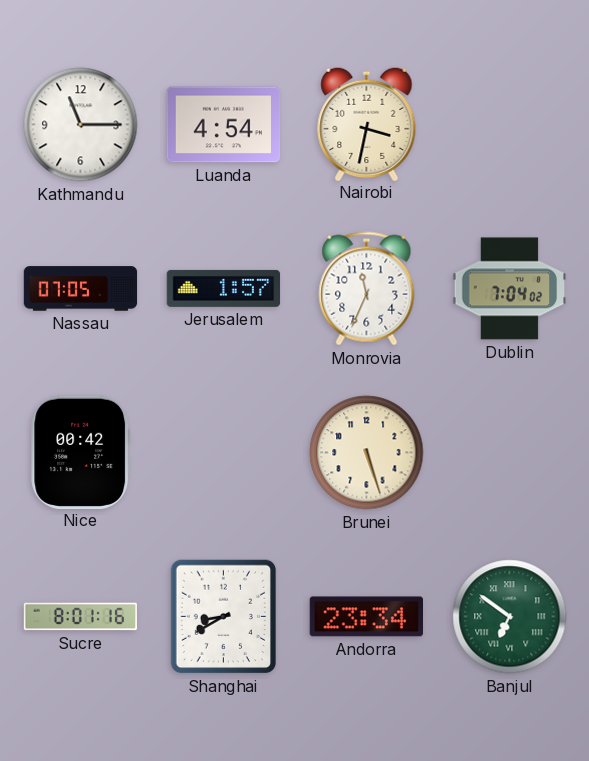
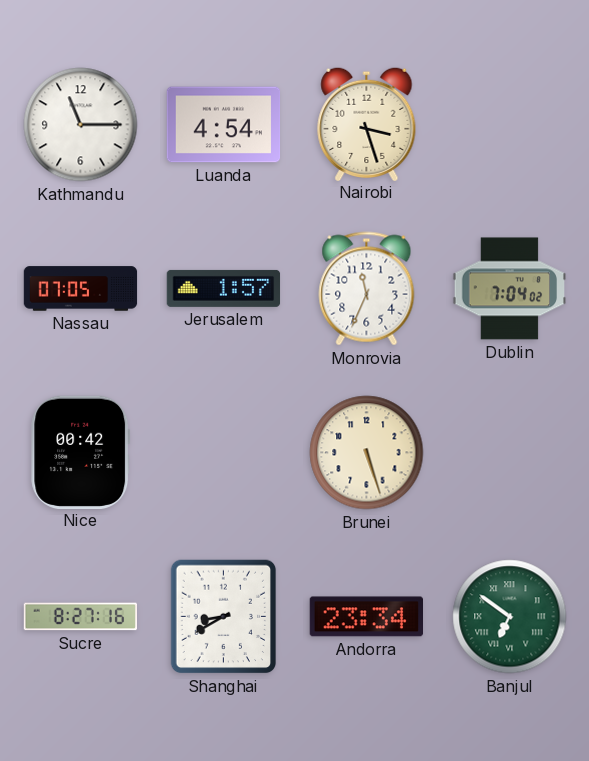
Nairobi: 3:32 -> 3:27 (367, 123)
Sucre: 8:01 -> 8:27 (80, 617)
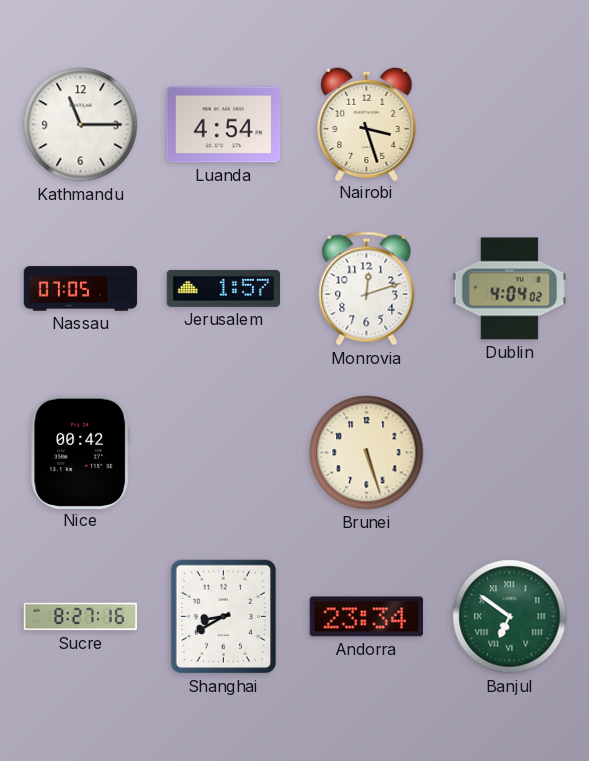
Monrovia: 11:34 -> 12:12 (367, 289)
Dublin: 7:04 -> 4:04 (510, 289)
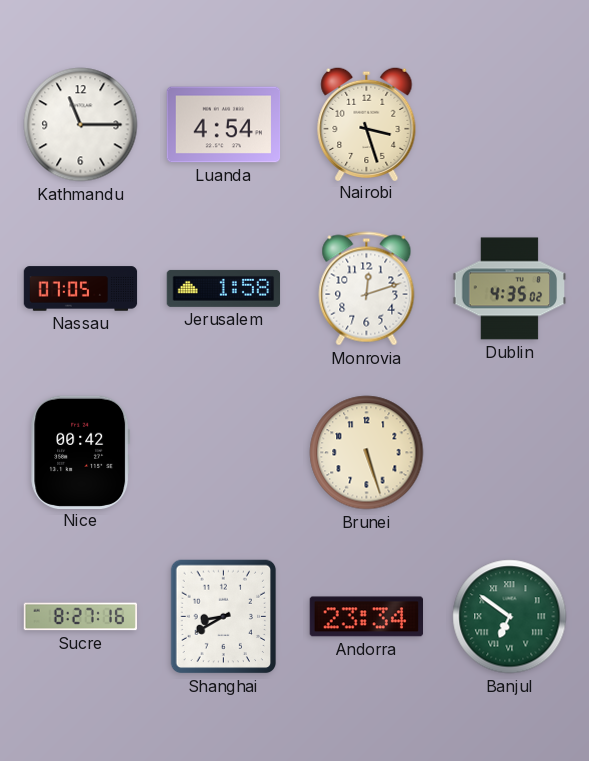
Jerusalem: 1:57 -> 1:58 (224, 288)
Dublin: 4:04 -> 4:35 (510, 289)
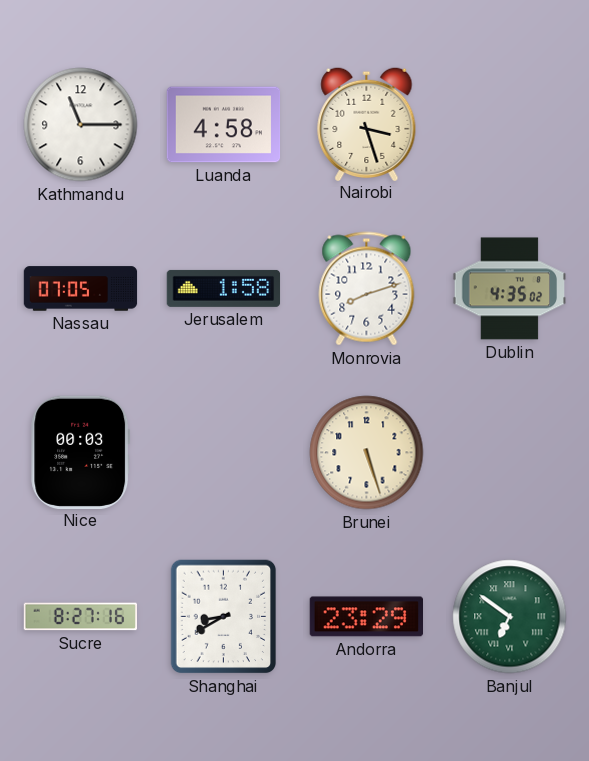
Luanda: 4:54 -> 4:58 (224, 125)
Monrovia: 12:12 -> 8:12 (367, 289)
Nice: 00:42 -> 00:03 (81, 452)
Andorra: 23:34 -> 23:29 (366, 617)
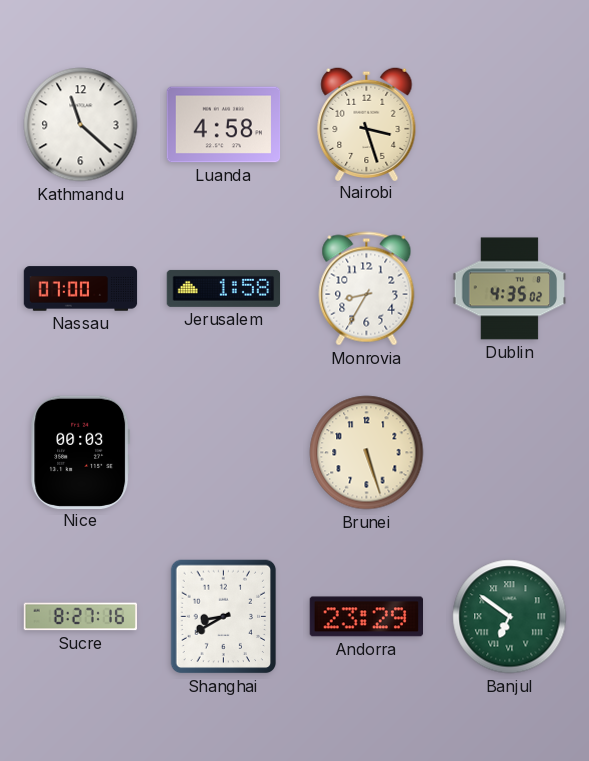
Kathmandu: 11:15 -> 11:22 (81, 125)
Nassau: 07:05 -> 07:00 (81, 289)
Monrovia: 8:12 -> 8:35 (367, 289)
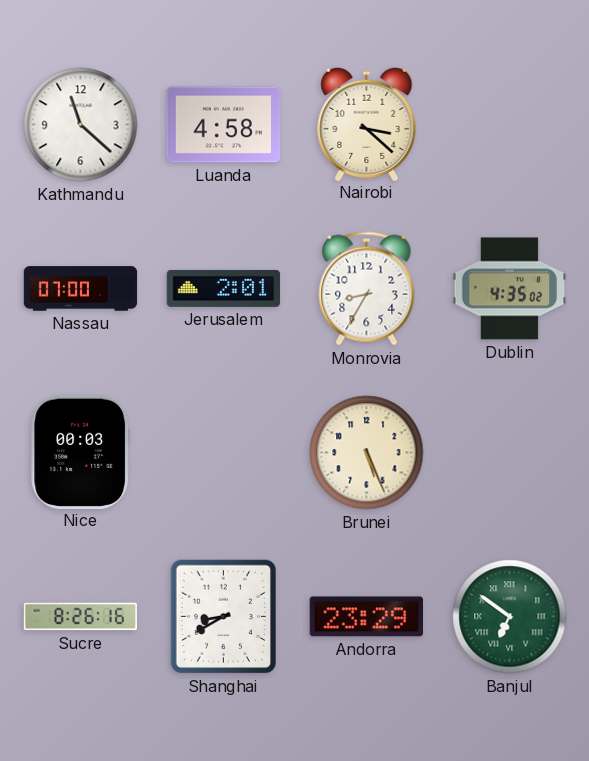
Nairobi: 3:27 -> 3:22 (367, 123)
Jerusalem: 1:58 -> 2:01 (224, 288)
Brunei: 5:27 -> 5:26 (367, 453)
Sucre: 8:27 -> 8:26 (80, 617)
